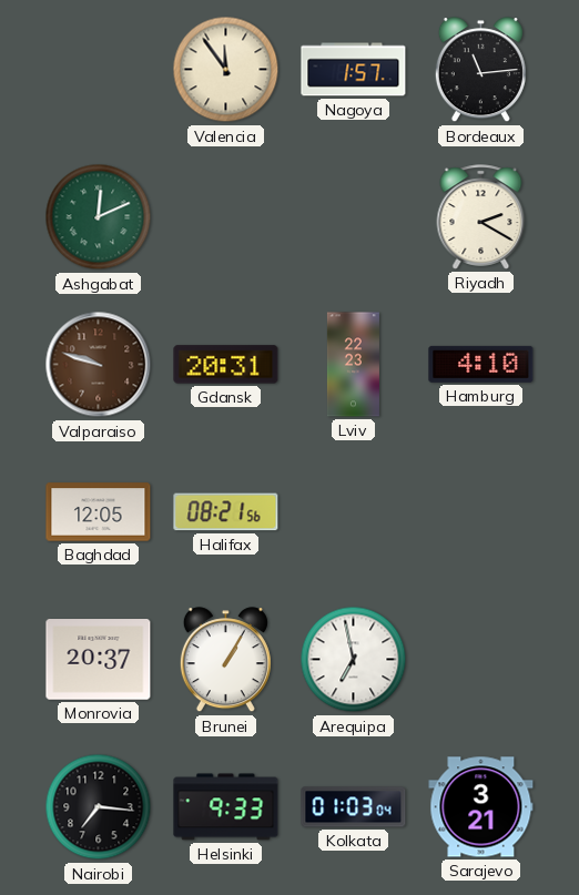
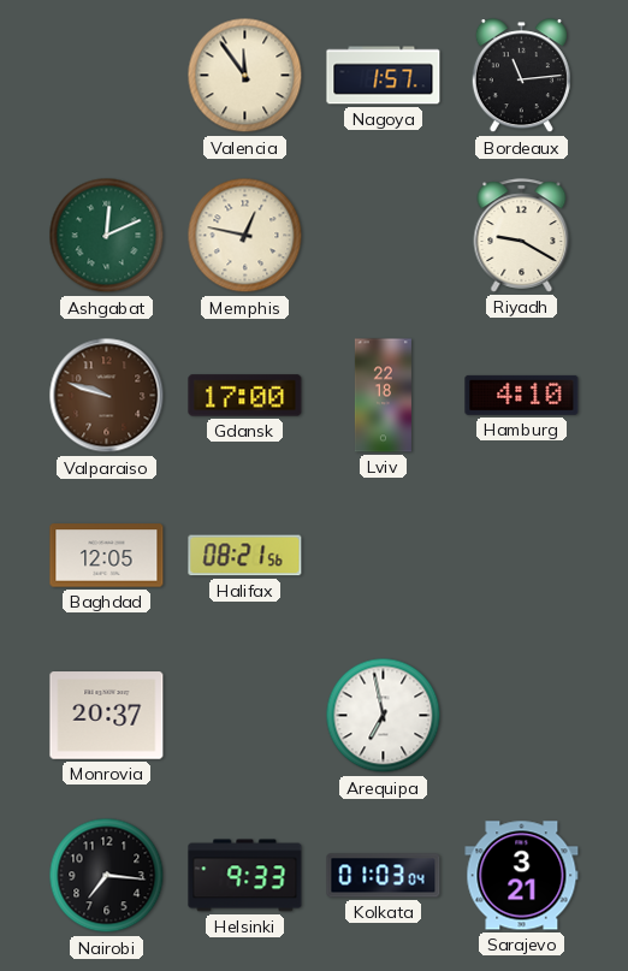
Memphis: none -> 12:47 (245, 236)
Riyadh: 2:20 -> 9:20 (522, 236)
Gdansk: 20:31 -> 17:00 (245, 396)
Lviv: 22:23 -> 22:18 (383, 396)
Brunei: 1:05 -> none (225, 660)
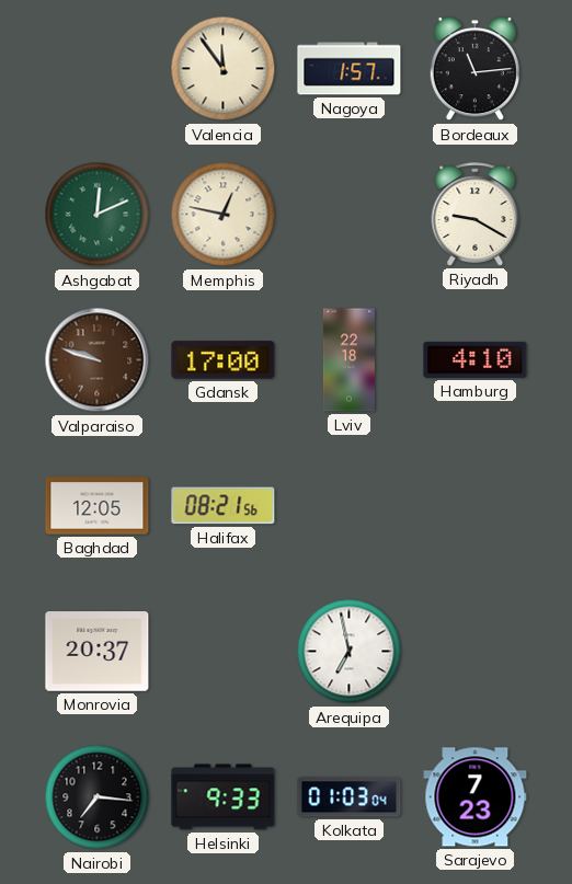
Sarajevo: 3:21 -> 7:23 (476, 797)
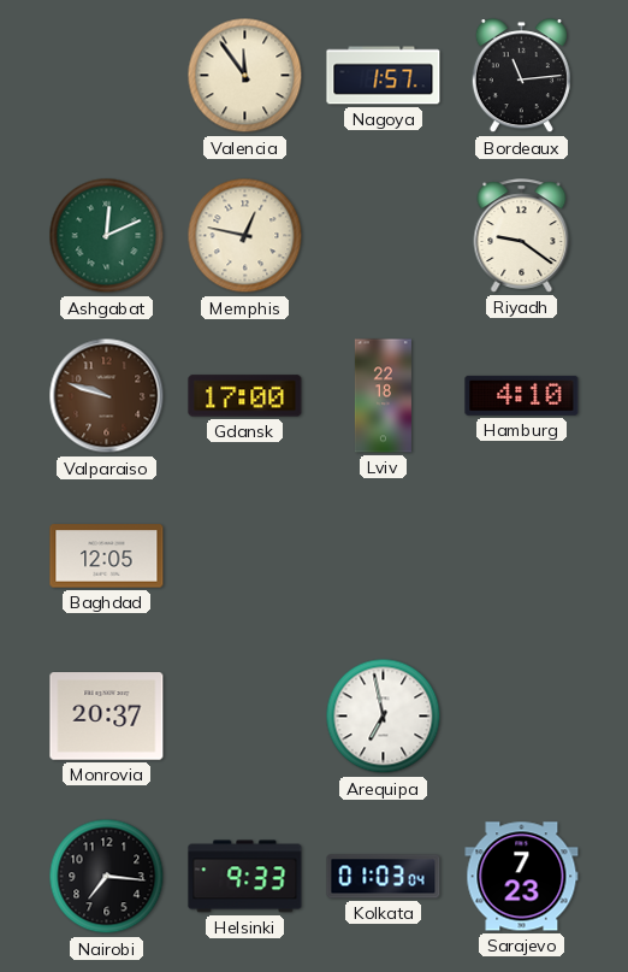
Riyadh: 9:20 -> 9:21 (522, 236)
Halifax: 08:21 -> none (224, 506)
